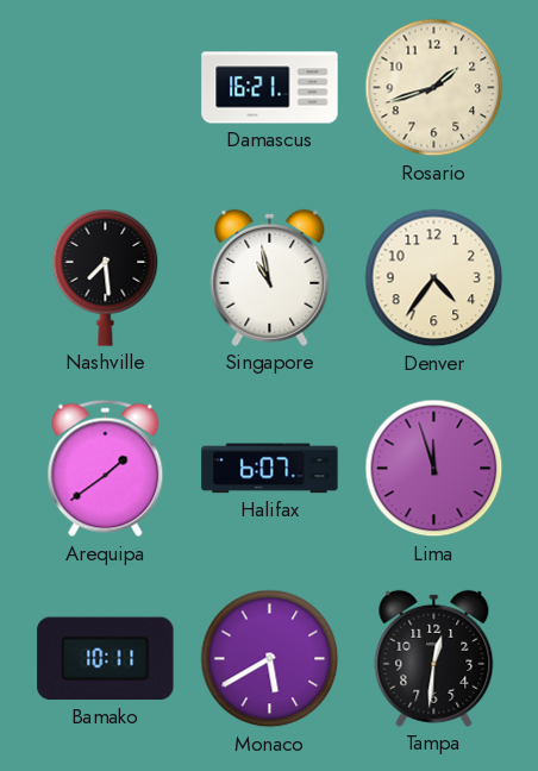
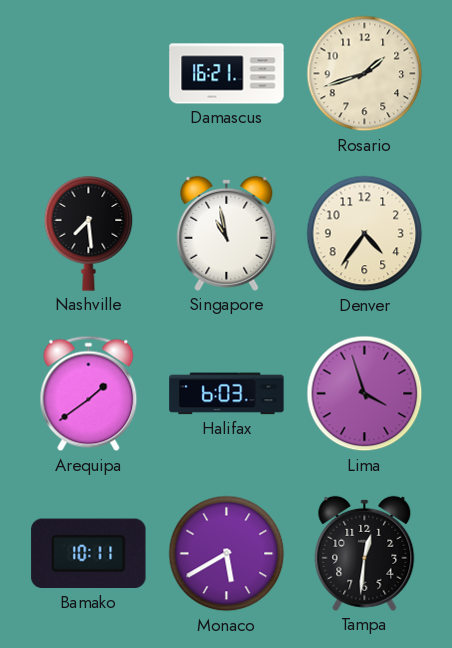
Halifax: 6:07 -> 6:03 (227, 394)
Lima: 11:57 -> 3:57 (365, 394)
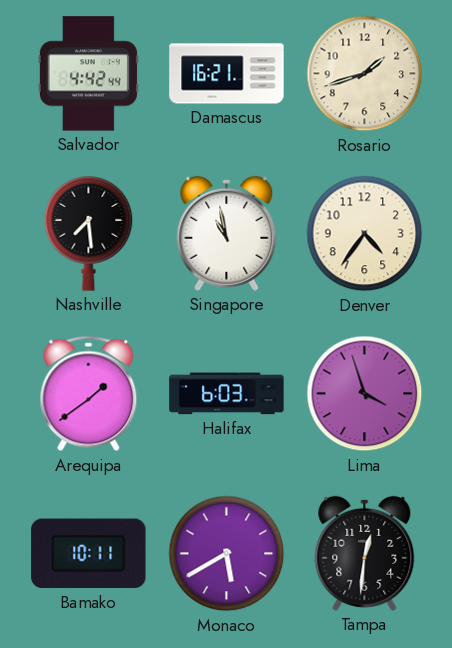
Salvador: none -> 4:42 (88, 74)
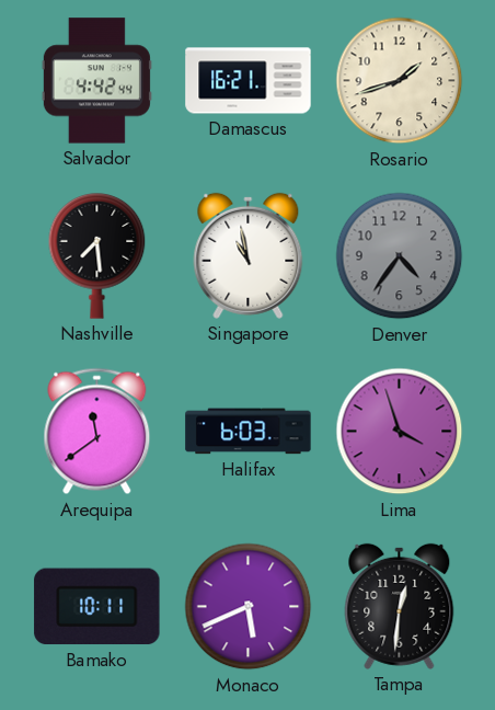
Denver dial: cream -> grey (400, 256)
Arequipa: 1:39 -> 11:39 (97, 432)
Monaco: 5:40 -> 5:41 (249, 607)
